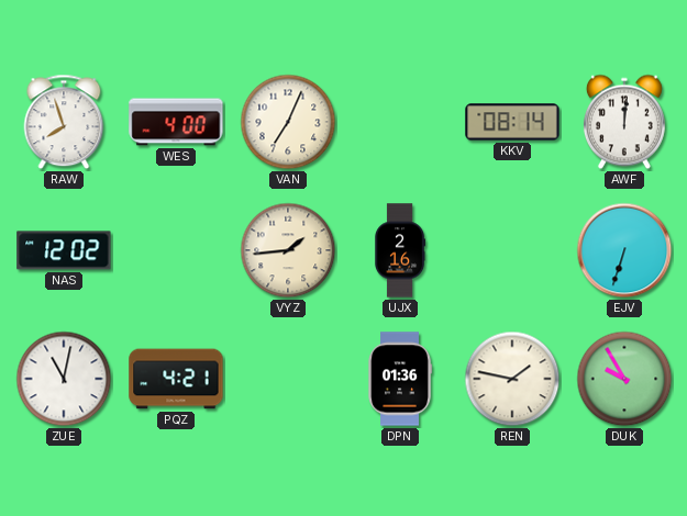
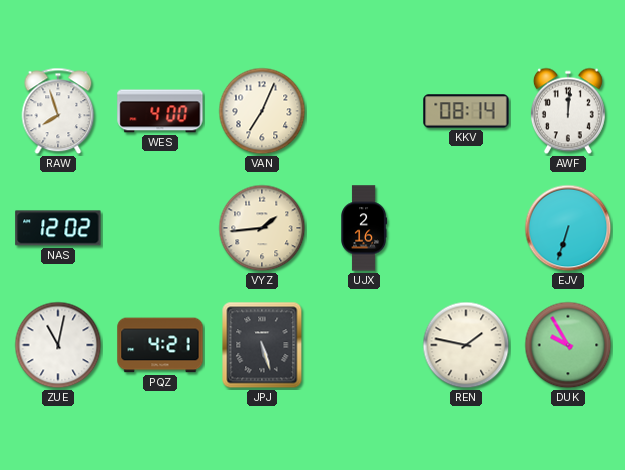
JPJ: none -> 5:27 (262, 345)
DPN: 01:36 -> none (400, 379)
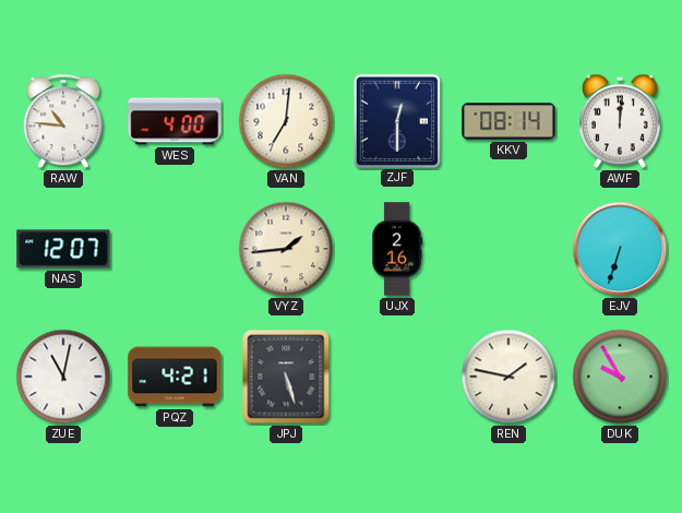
RAW: 7:57 -> 10:46 (63, 121)
VAN: 7:04 -> 7:01 (286, 121)
ZJF: none -> 12:30 (397, 120)
NAS: 12:02 -> 12:07 (63, 249)
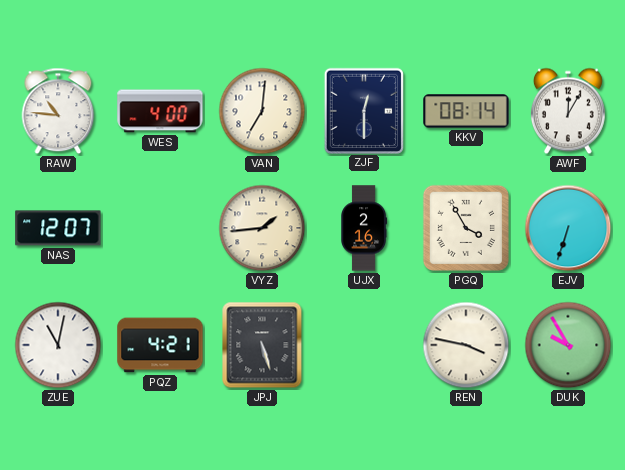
AWF: 12:01 -> 12:05 (568, 111)
PGQ: none -> 3:55 (466, 228)
REN: 1:47 -> 3:47 (466, 345)
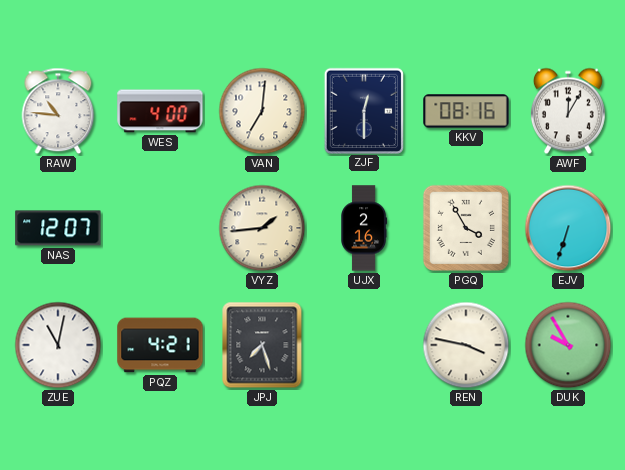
KKV: 08:14 -> 08:16 (466, 111)
JPJ: 5:27 -> 7:27 (262, 345)
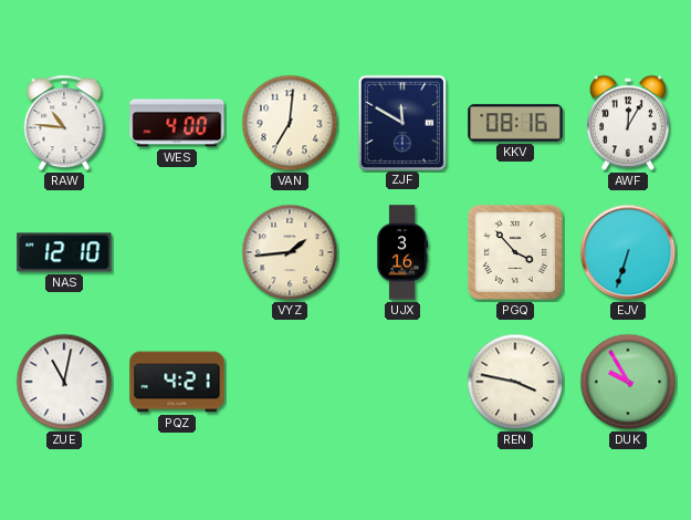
ZJF: 12:30 -> 11:50 (402, 122)
NAS: 12:07 -> 12:10 (64, 252)
UJX: 2:16 -> 3:16 (404, 252)
PGQ: 3:55 -> 3:53 (515, 252)
JPJ: 7:27 -> none (262, 345)
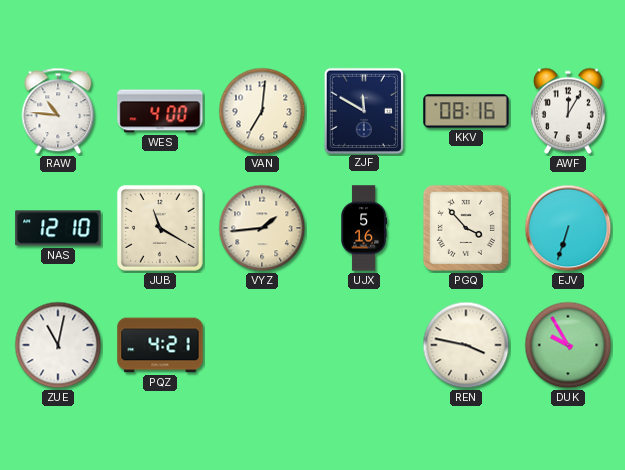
JUB: none -> 11:20 (160, 228)
UJX: 3:16 -> 5:16 (365, 228)
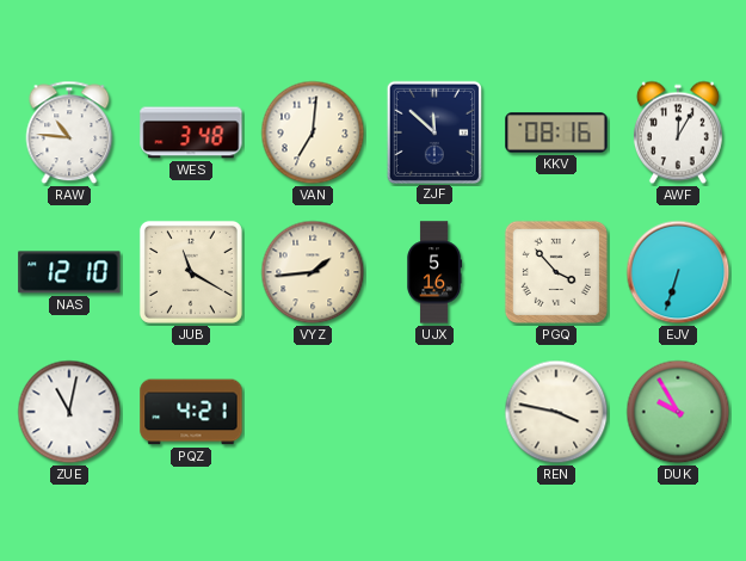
WES: 4:00 -> 3:48 (191, 132)
ZJF: 11:50 -> 11:52 (434, 131)
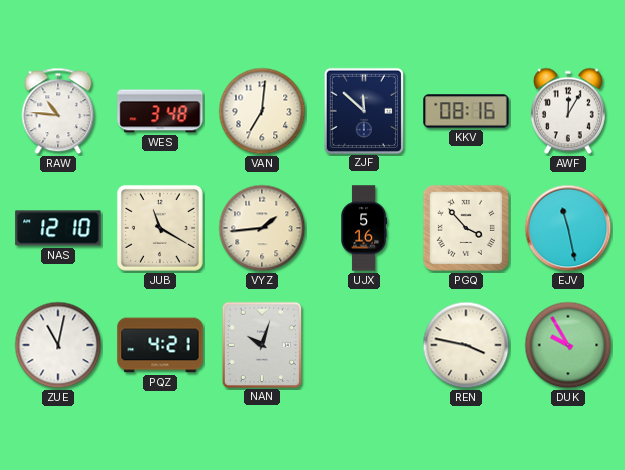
EJV: 6:33 -> 11:28 (568, 228)
NAN: none -> 10:03 (262, 344)
